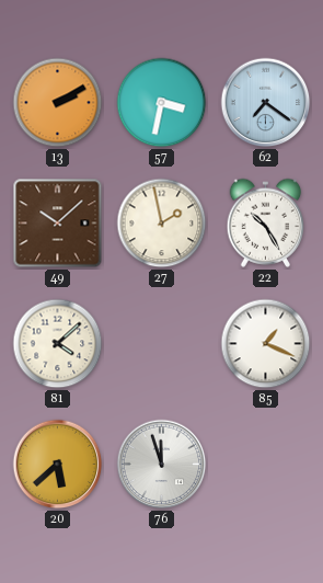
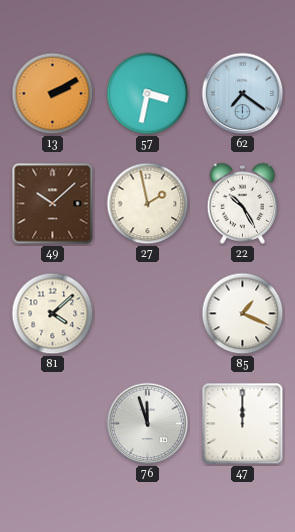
20: 5:38 -> none (58, 465)
47: none -> 12:00 (243, 424)
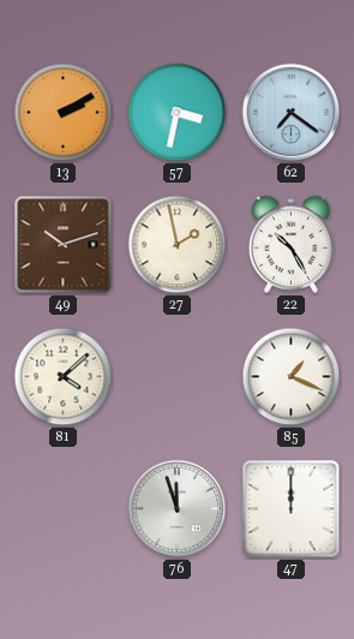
49: 10:08 -> 10:12 (64, 245)
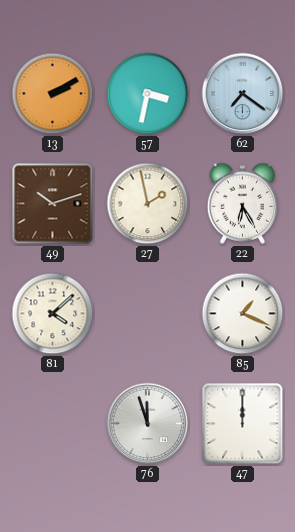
22: 10:25 -> 6:25 (243, 203)
